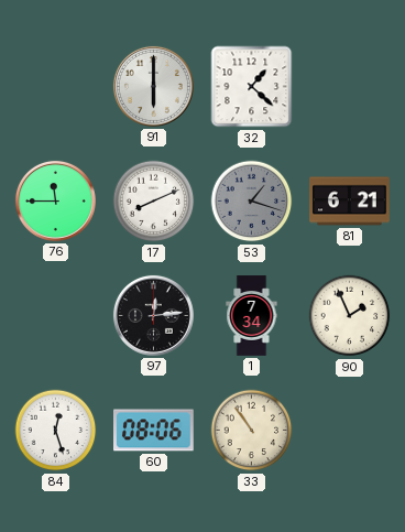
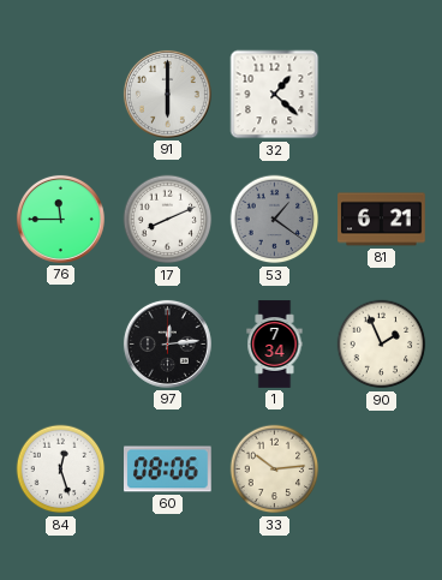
53: 1:18 -> 1:21 (275, 220)
33: 10:54 -> 10:14 (275, 470)
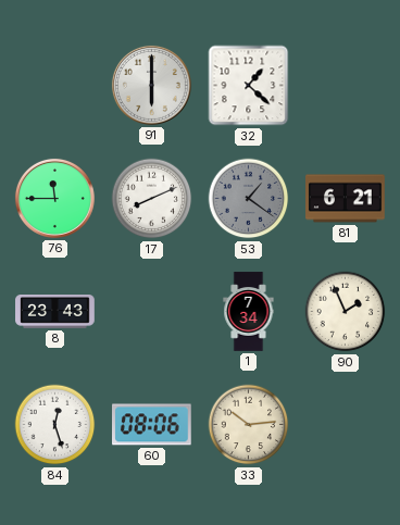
8: none -> 23:43 (55, 312)
97: 12:14 -> none (167, 343)
